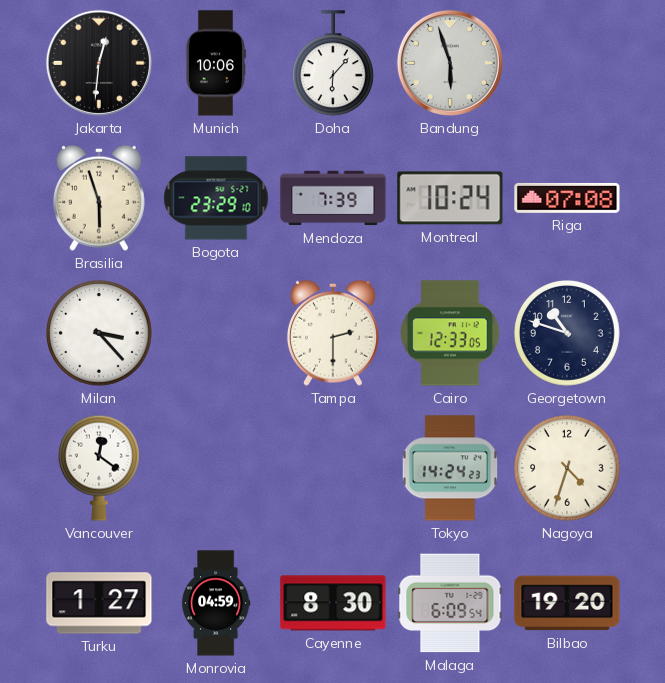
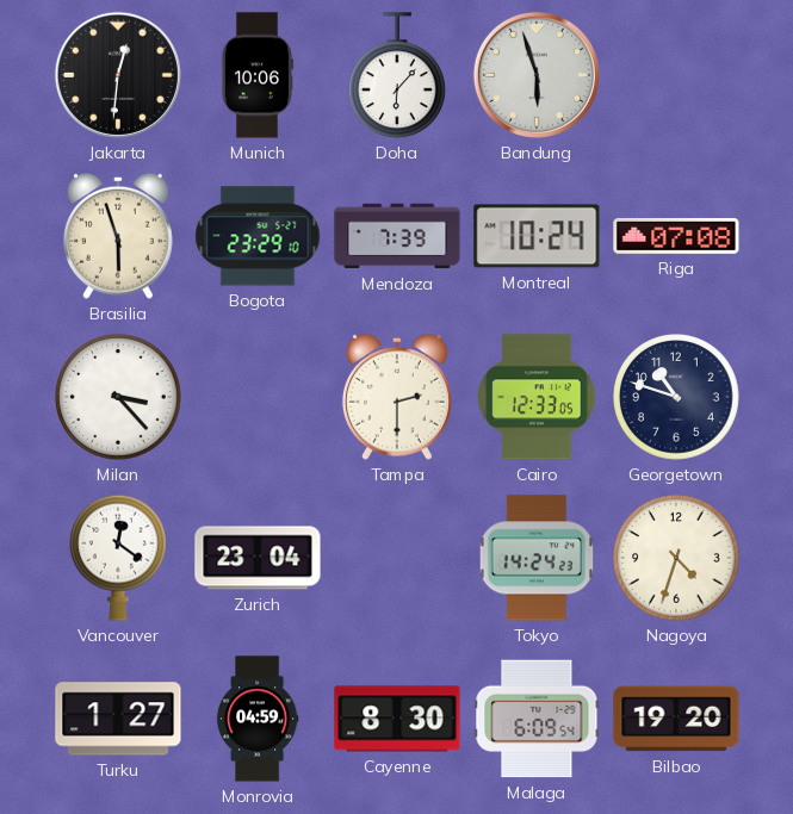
Zurich: none -> 23:04 (258, 558)
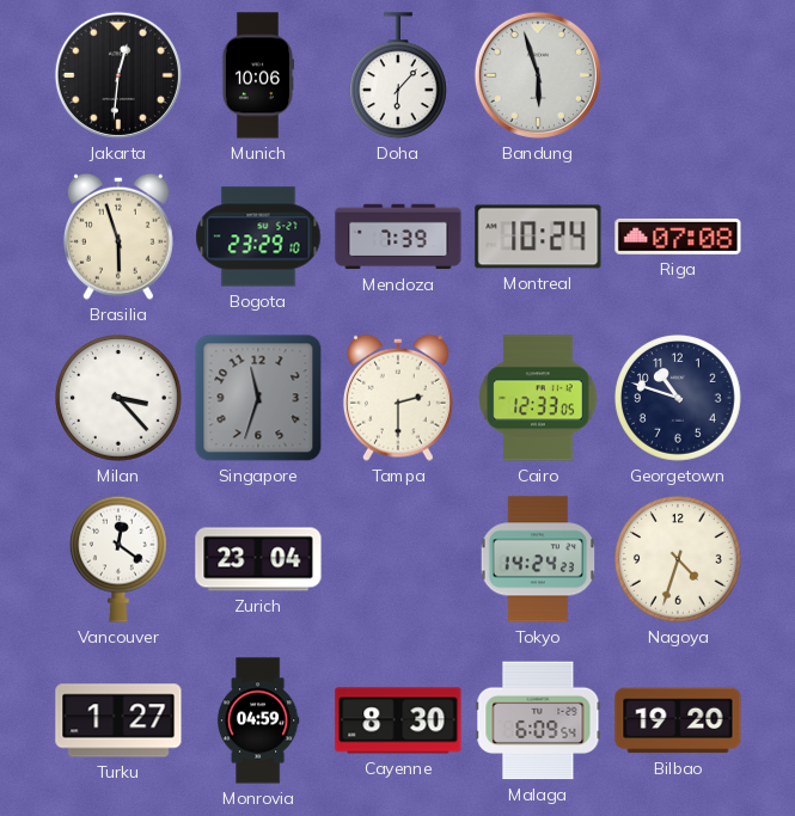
Singapore: none -> 11:33 (258, 398)
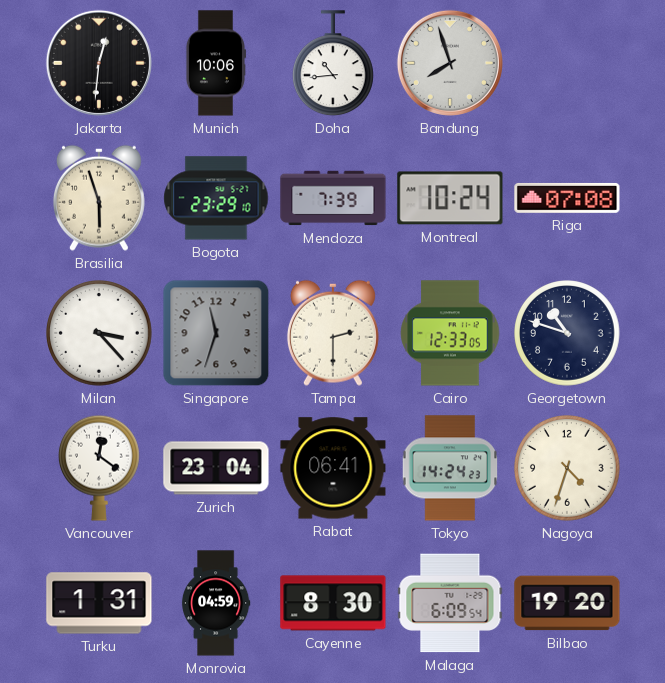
Doha: 6:07 -> 10:44 (333, 64)
Bandung: 5:57 -> 7:57 (450, 63)
Rabat: none -> 06:41 (333, 468)
Turku: 1:27 -> 1:31 (99, 603)
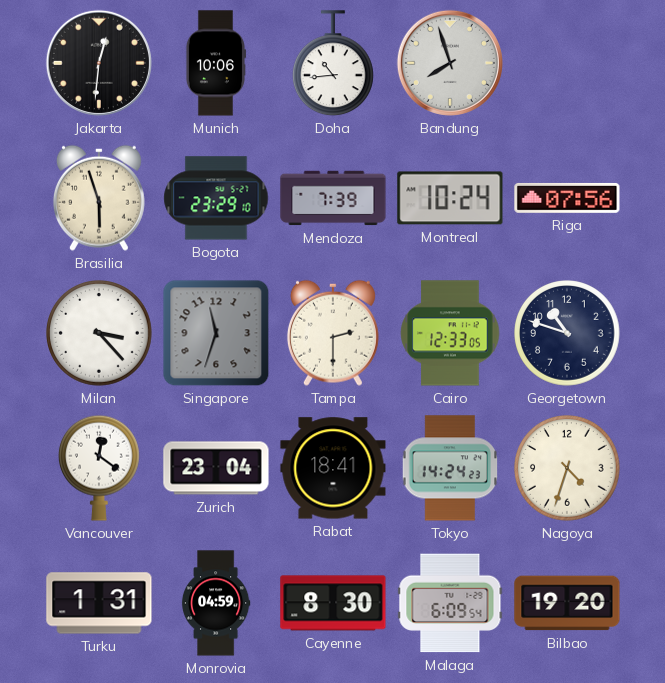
Riga: 07:08 -> 07:56 (567, 198)
Rabat: 06:41 -> 18:41 (333, 468)
